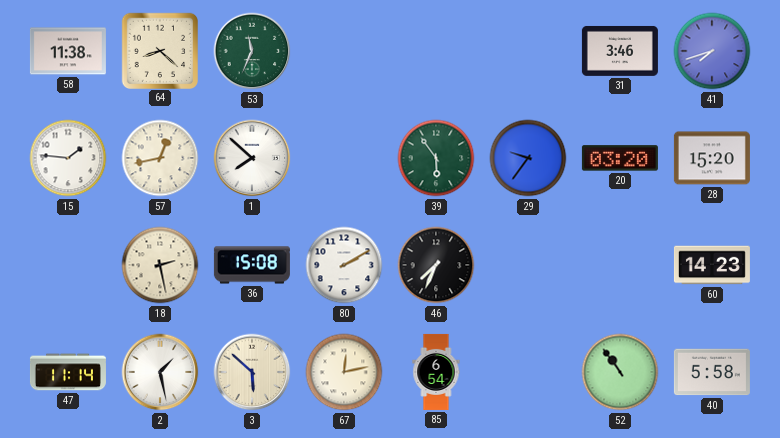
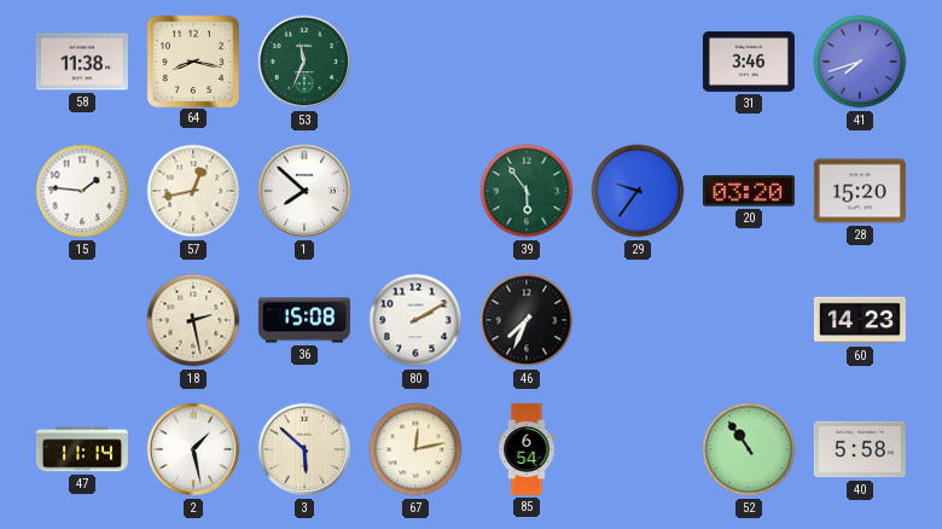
64: 8:22 -> 8:17 (192, 60)
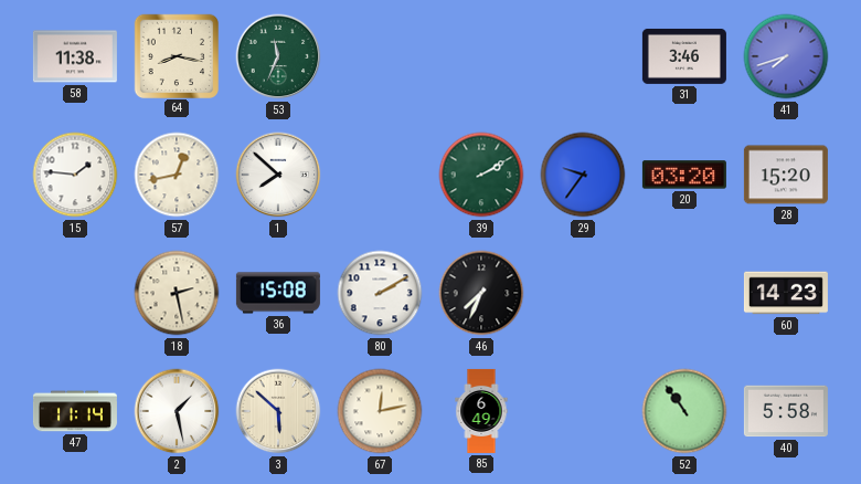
39: 5:54 -> 2:10 (481, 175)
85: 6:54 -> 6:49 (481, 411)
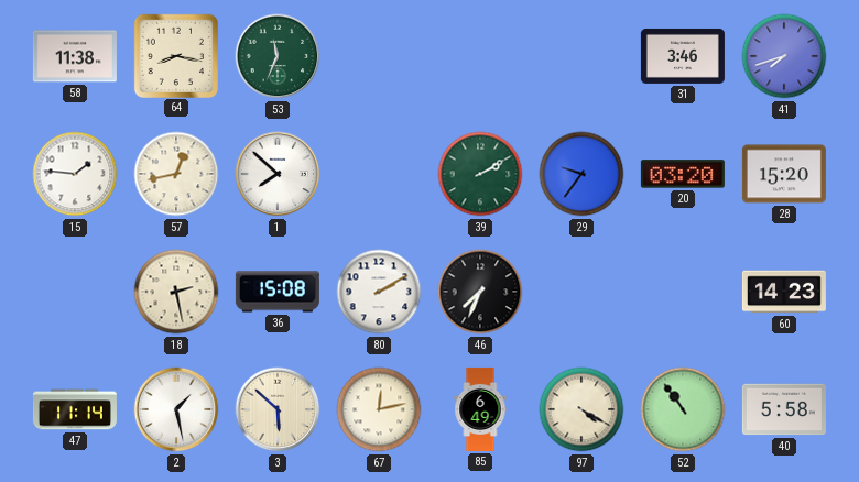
97: none -> 4:20 (581, 409)
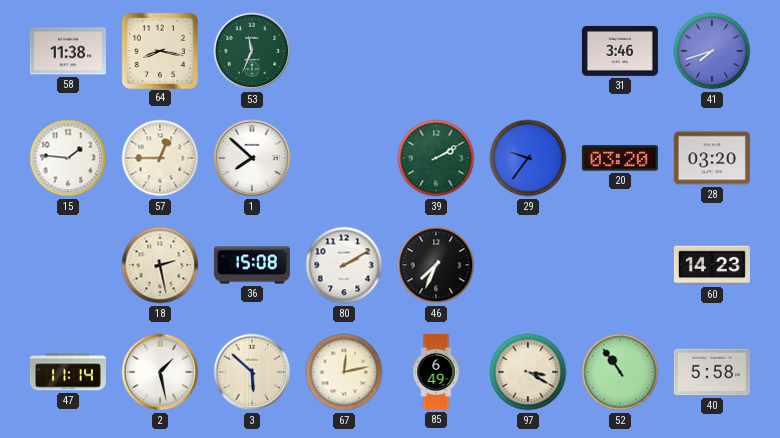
57: 12:43 -> 12:45 (160, 158)
28: 15:20 -> 03:20 (712, 158)
97: 4:20 -> 3:20 (528, 372)
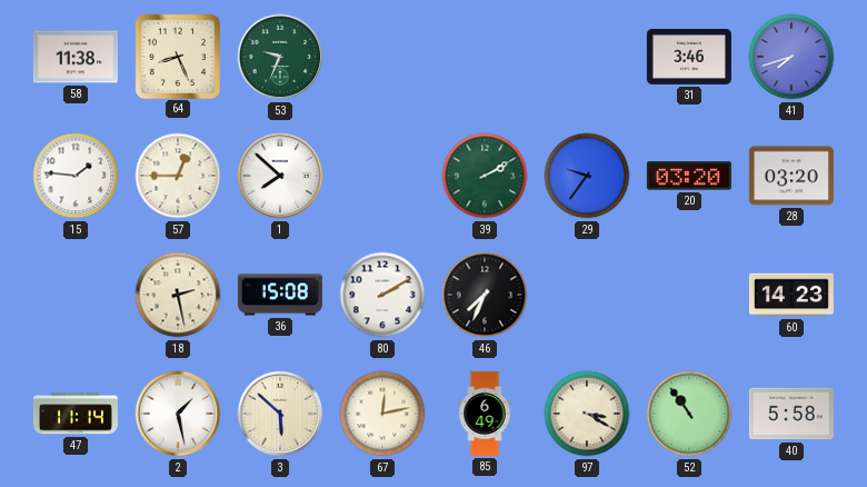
64: 8:17 -> 8:26 (177, 56)
53: 11:34 -> 9:34 (280, 57)
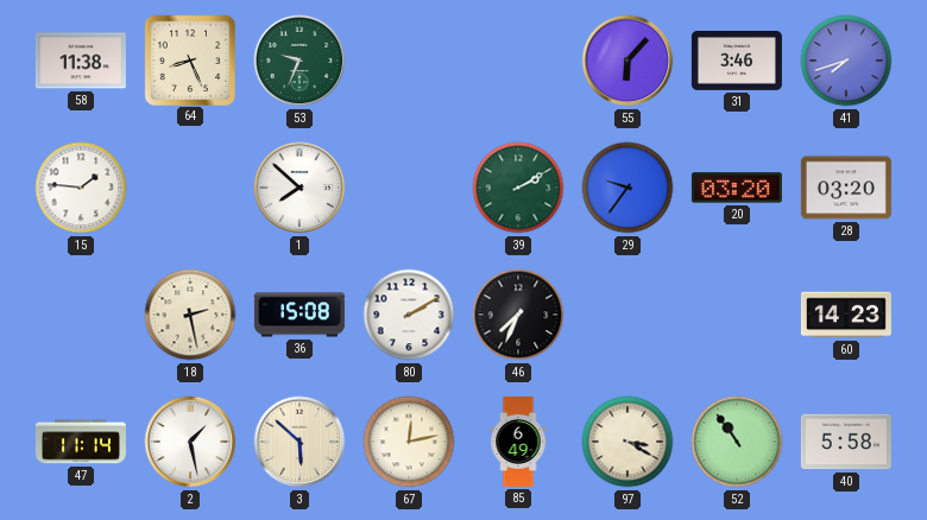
55: none -> 6:07 (628, 61)
57: 12:45 -> none (178, 176)
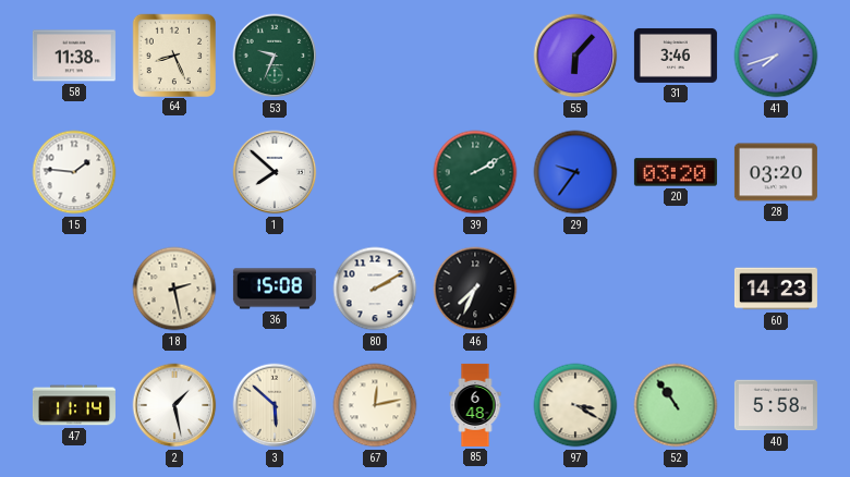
85: 6:49 -> 6:48 (475, 405)
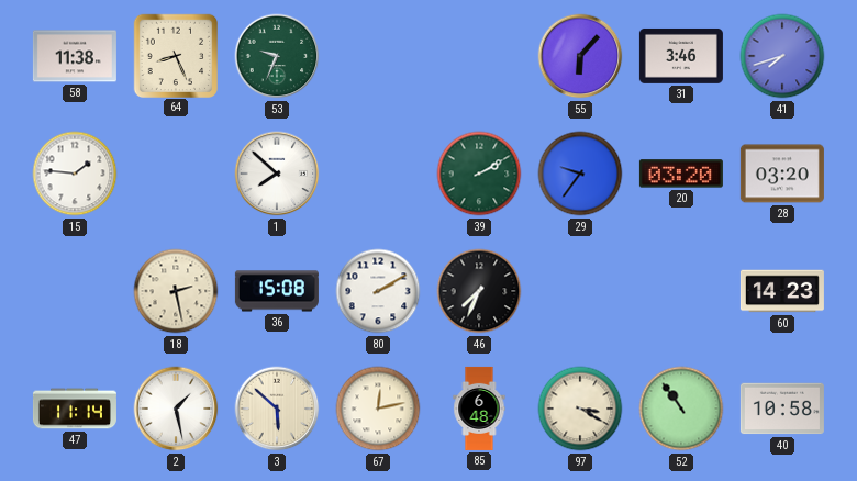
40: 5:58 -> 10:58 (782, 409)
